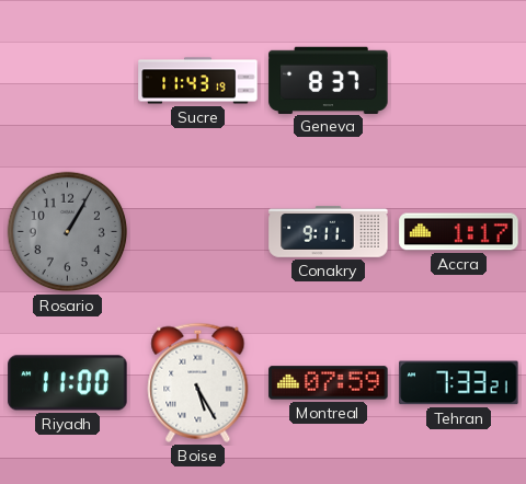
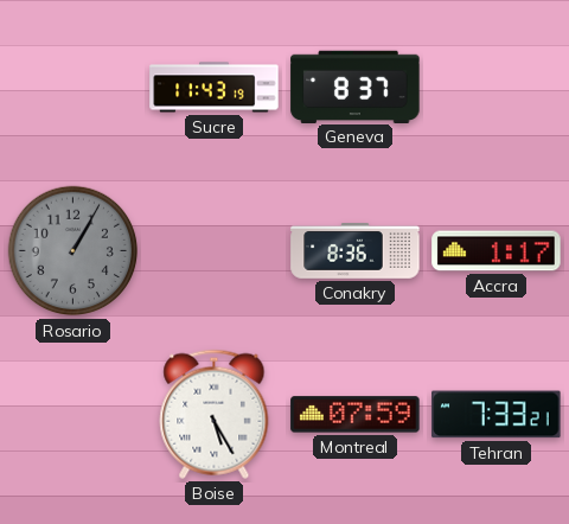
Conakry: 9:11 -> 8:36 (356, 251)
Riyadh: 11:00 -> none (68, 383)
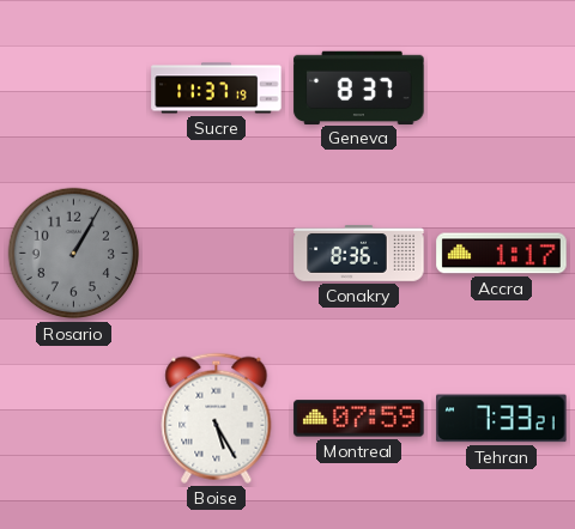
Sucre: 11:43 -> 11:37 (217, 89)
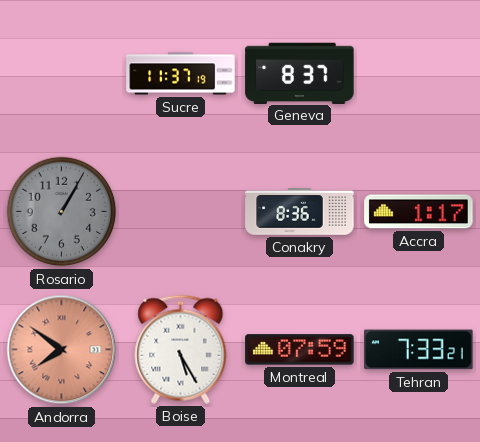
Andorra: none -> 7:51 (62, 350)
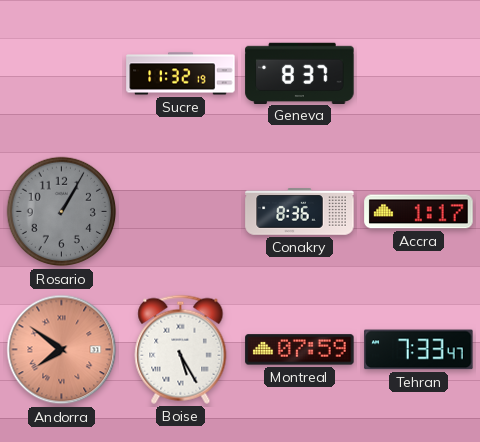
Sucre: 11:37 -> 11:32 (181, 74)
Tehran: 7:33:21 -> 7:33:47 (419, 350)
